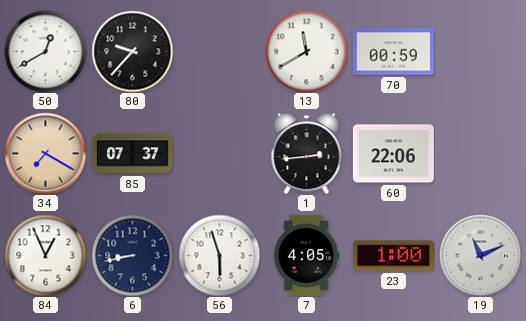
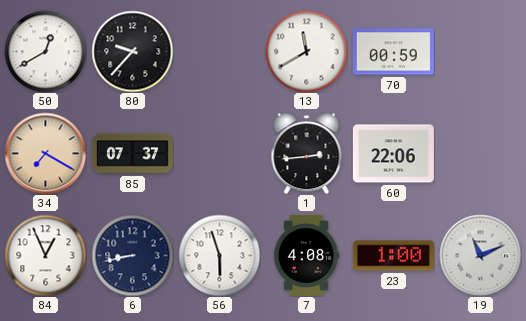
7: 4:05 -> 4:08 (306, 255)
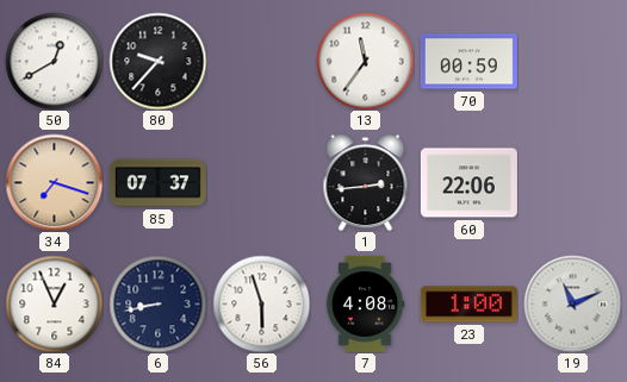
13: 11:40 -> 11:36 (365, 61)
34: 7:20 -> 7:18 (54, 182)
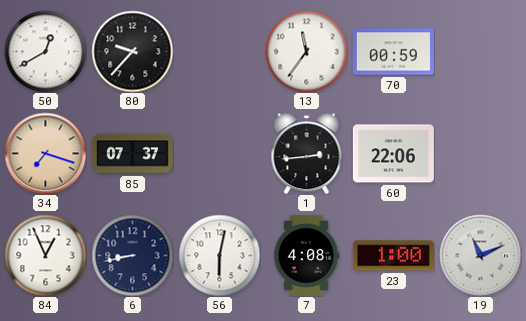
56: 5:57 -> 6:02 (219, 255)
